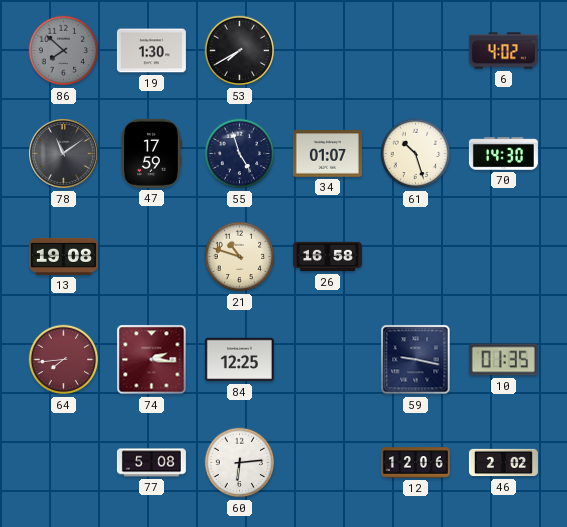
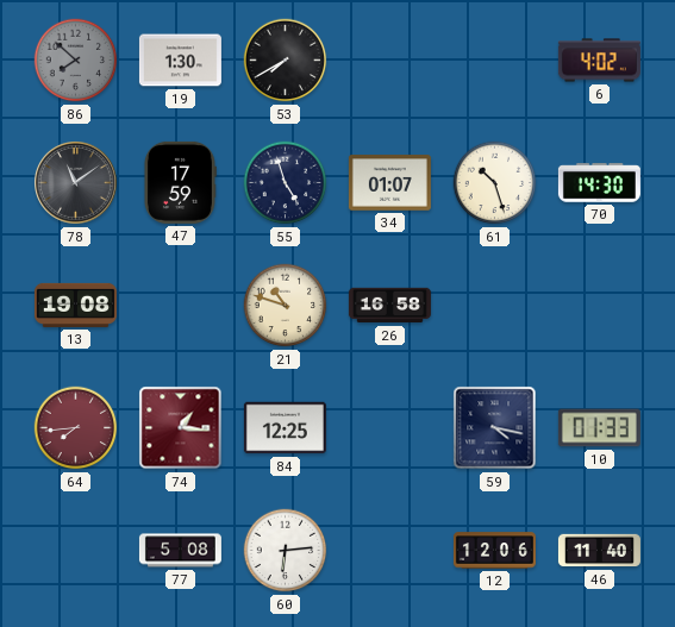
74: 2:16 -> 1:16 (181, 428)
59: 9:17 -> 4:17 (495, 428)
10: 01:35 -> 01:33 (599, 428)
46: 2:02 -> 11:40 (599, 551)
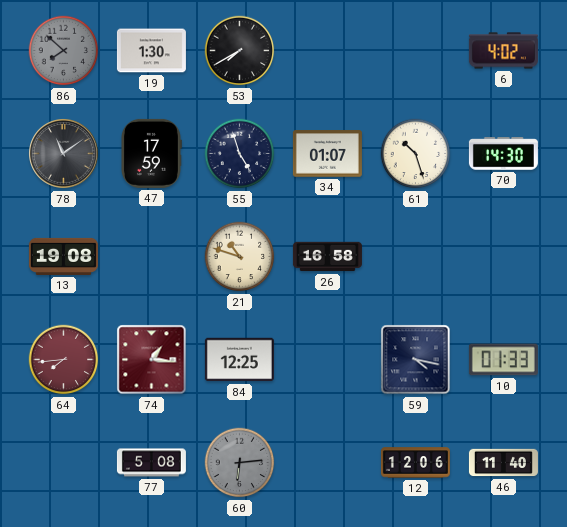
60 dial: white -> grey (240, 463)
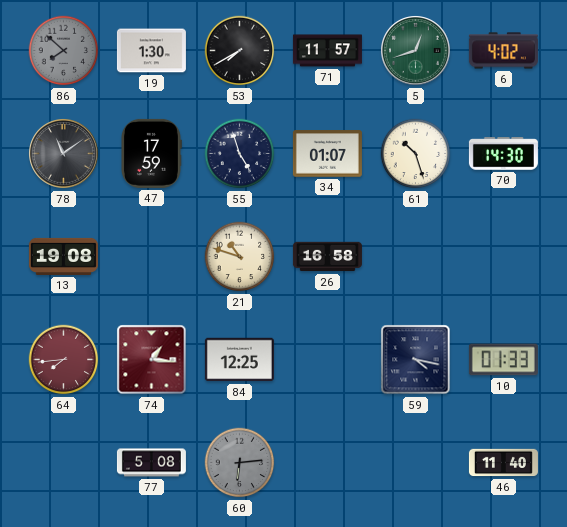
71: none -> 11:57 (327, 51)
5: none -> 12:42 (416, 51)
12: 12:06 -> none (415, 463)
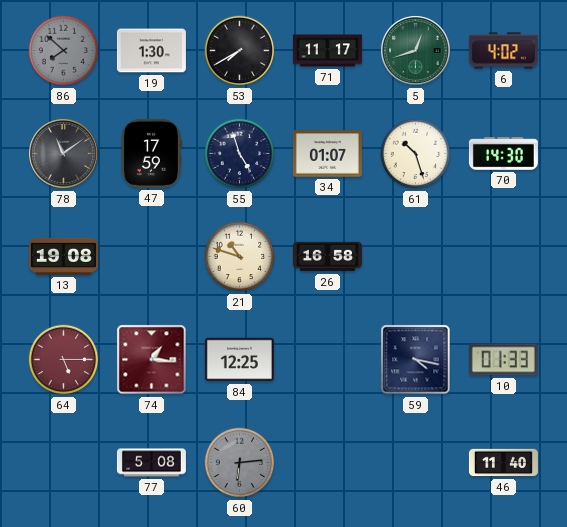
71: 11:57 -> 11:17 (327, 51)
64: 7:44 -> 5:15 (64, 360)
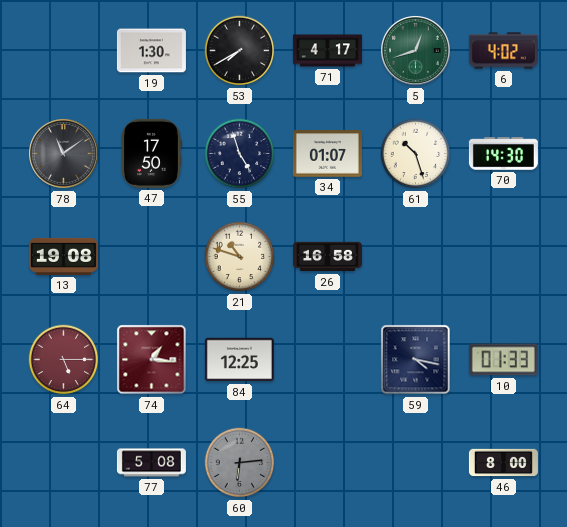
86: 7:52 -> none (64, 51)
71: 11:17 -> 4:17 (327, 51)
47: 17:59 -> 17:50 (151, 153)
46: 11:40 -> 8:00 (503, 463)
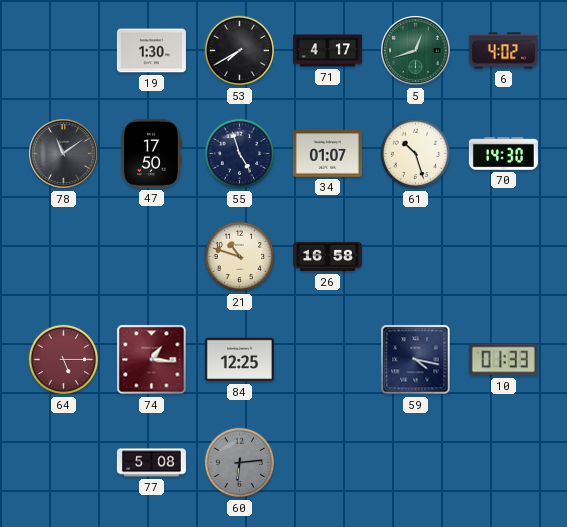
13: 19:08 -> none (63, 256)
46: 8:00 -> none (503, 463)
